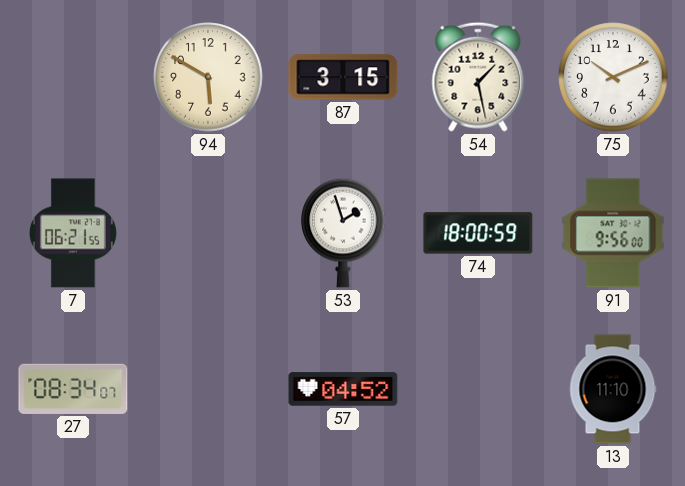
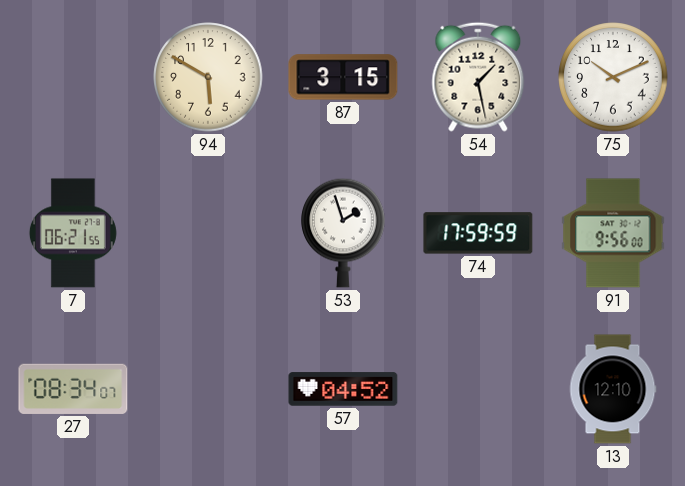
74: 18:00 -> 17:59 (478, 233)
13: 11:10 -> 12:10 (613, 389)
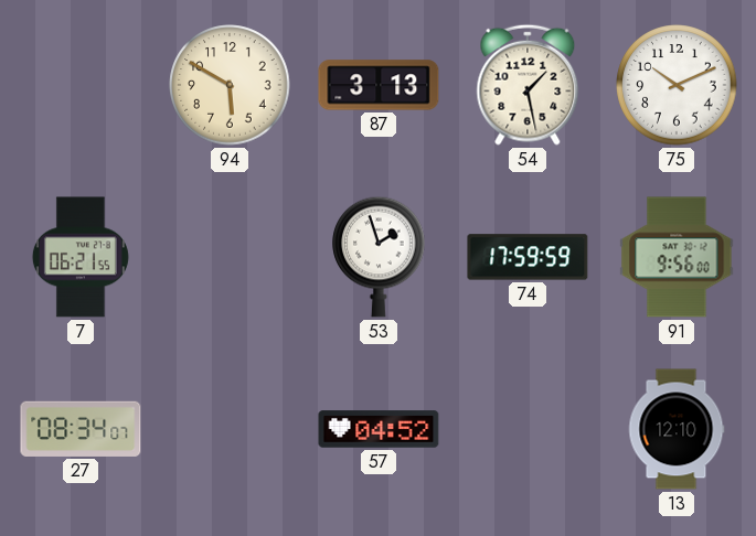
87: 3:15 -> 3:13 (379, 85)
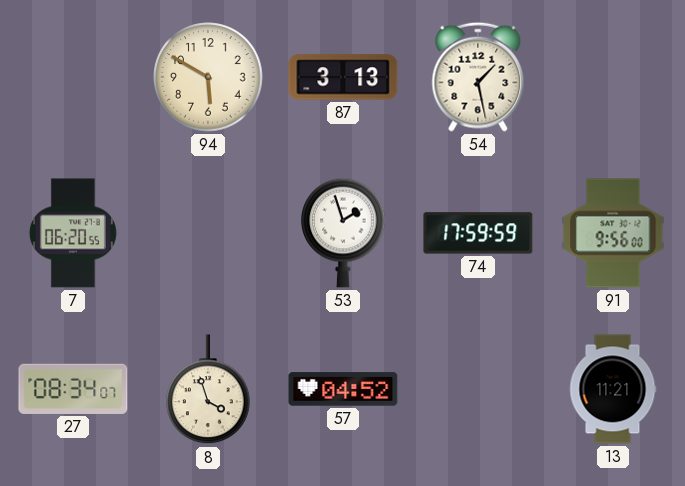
75: 10:11 -> none (677, 85)
7: 06:21 -> 06:20 (73, 233)
8: none -> 3:57 (208, 390)
13: 12:10 -> 11:21 (613, 389)
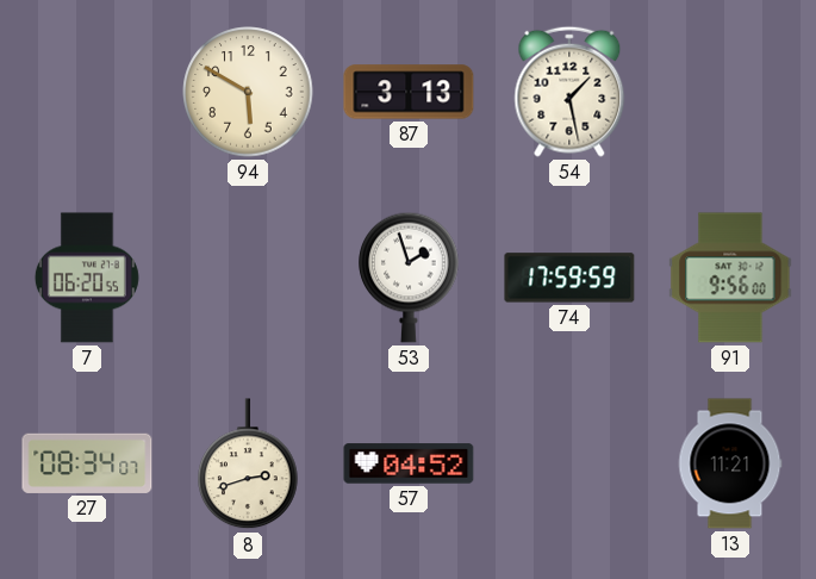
8: 3:57 -> 2:42 (248, 465)
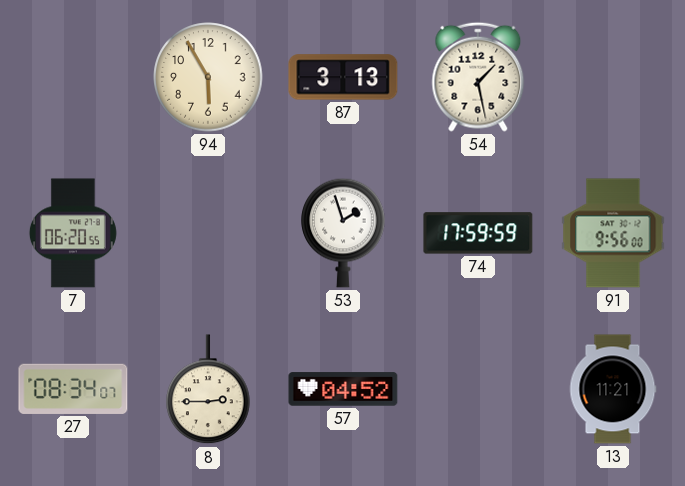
94: 5:50 -> 5:55 (208, 77)
8: 2:42 -> 2:45 (208, 390)
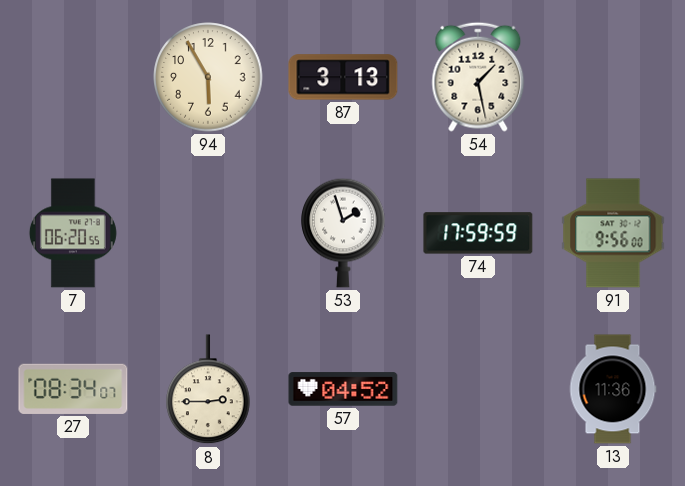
13: 11:21 -> 11:36 (613, 389)
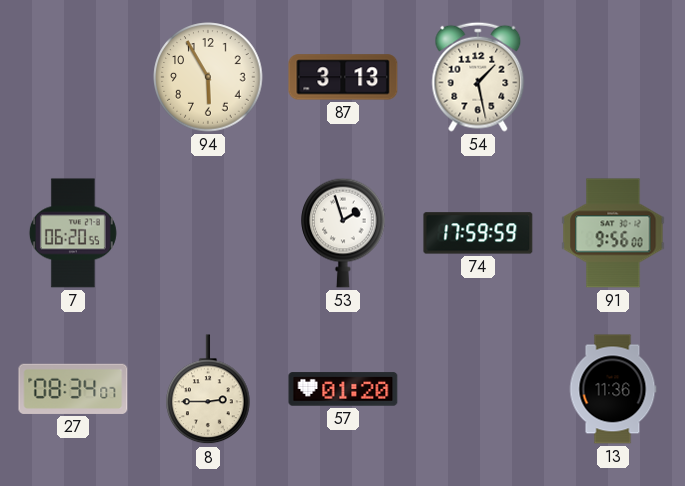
57: 04:52 -> 01:20 (343, 389)
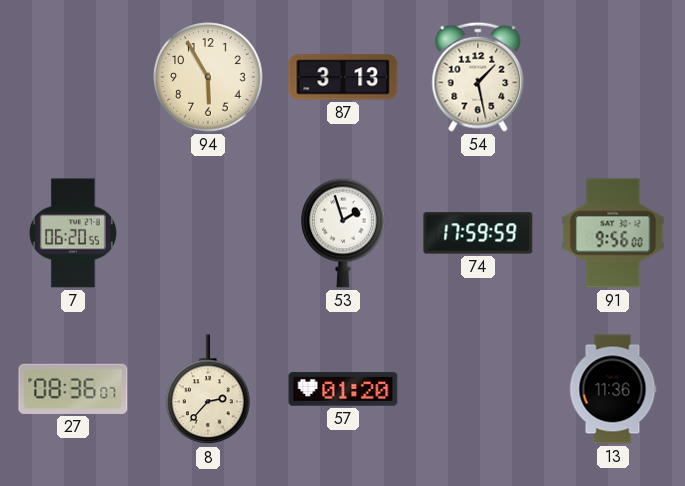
27: 08:34 -> 08:36 (73, 389)
8: 2:45 -> 2:37 (208, 390)
